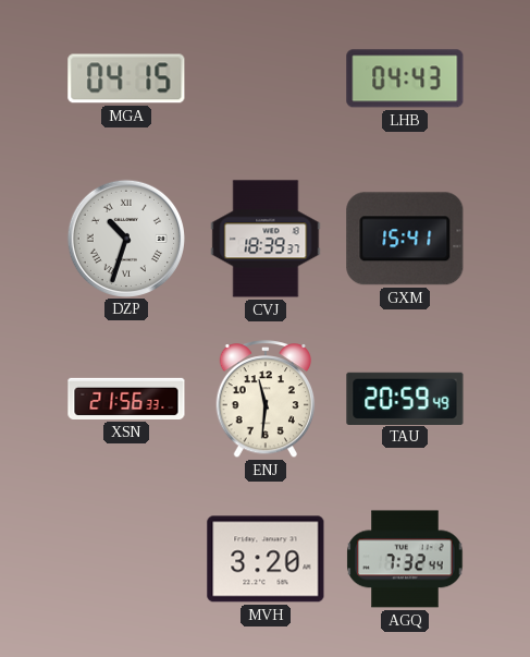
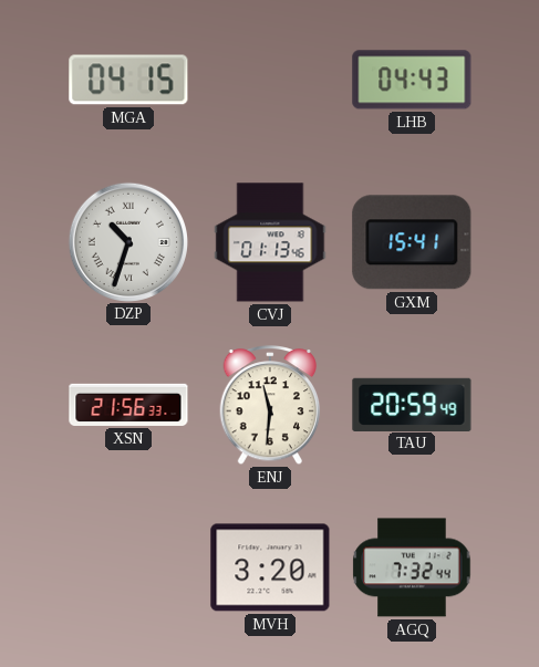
CVJ: 18:39 -> 01:13 (270, 242)
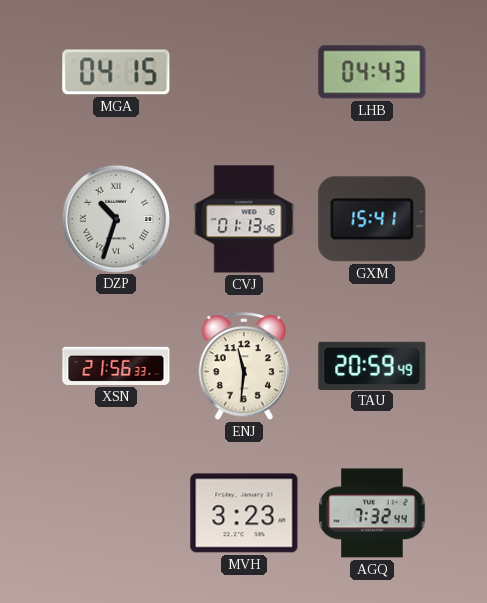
MVH: 3:20 -> 3:23 (244, 513)
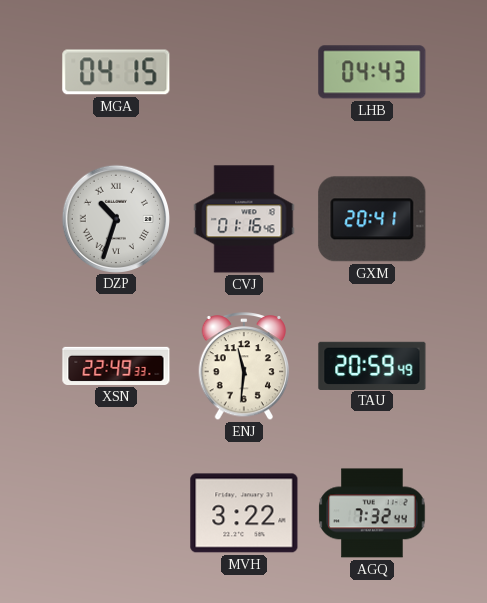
CVJ: 01:13 -> 01:16 (244, 219)
GXM: 15:41 -> 20:41 (372, 219)
XSN: 21:56 -> 22:49 (116, 366)
MVH: 3:23 -> 3:22 (244, 513)
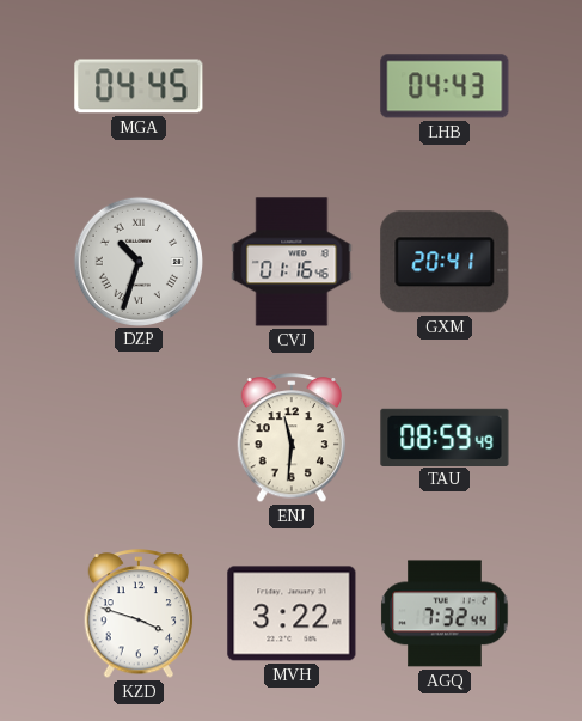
MGA: 04:15 -> 04:45 (139, 86)
XSN: 22:49 -> none (116, 366)
TAU: 20:59 -> 08:59 (445, 436)
KZD: none -> 3:48 (139, 615)
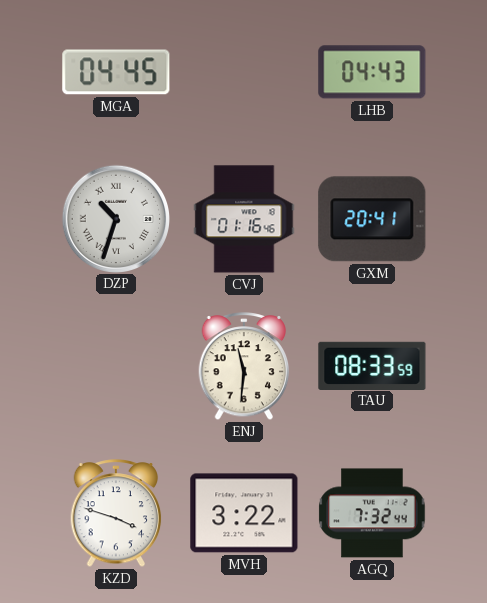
TAU: 08:59 -> 08:33 (372, 365)
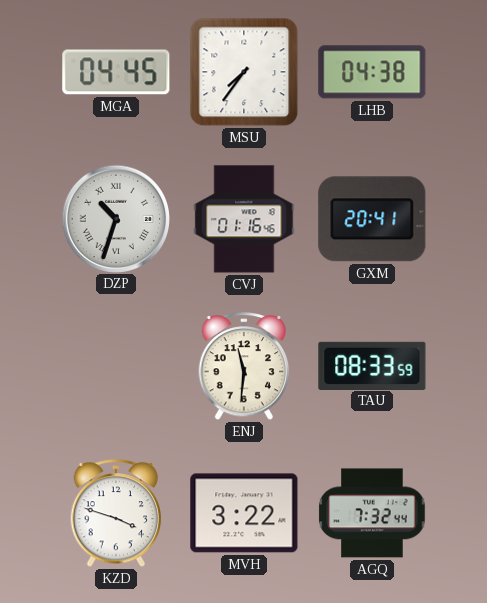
MSU: none -> 7:36 (244, 72)
LHB: 04:43 -> 04:38 (372, 72)
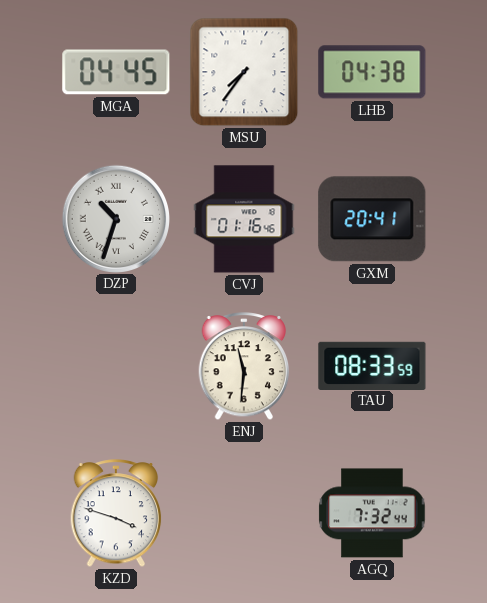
MVH: 3:22 -> none (244, 513)
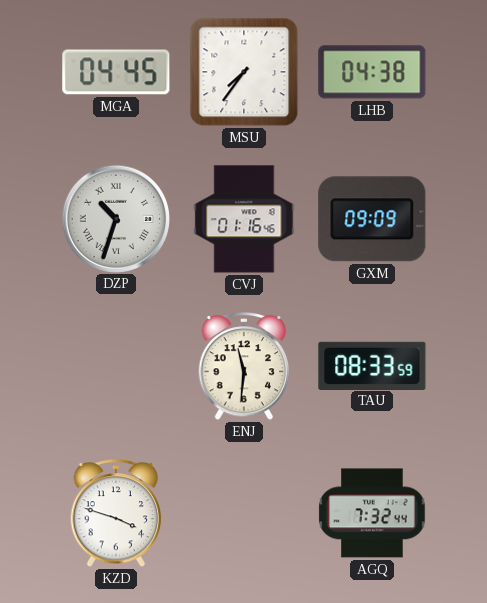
GXM: 20:41 -> 09:09 (372, 219)
